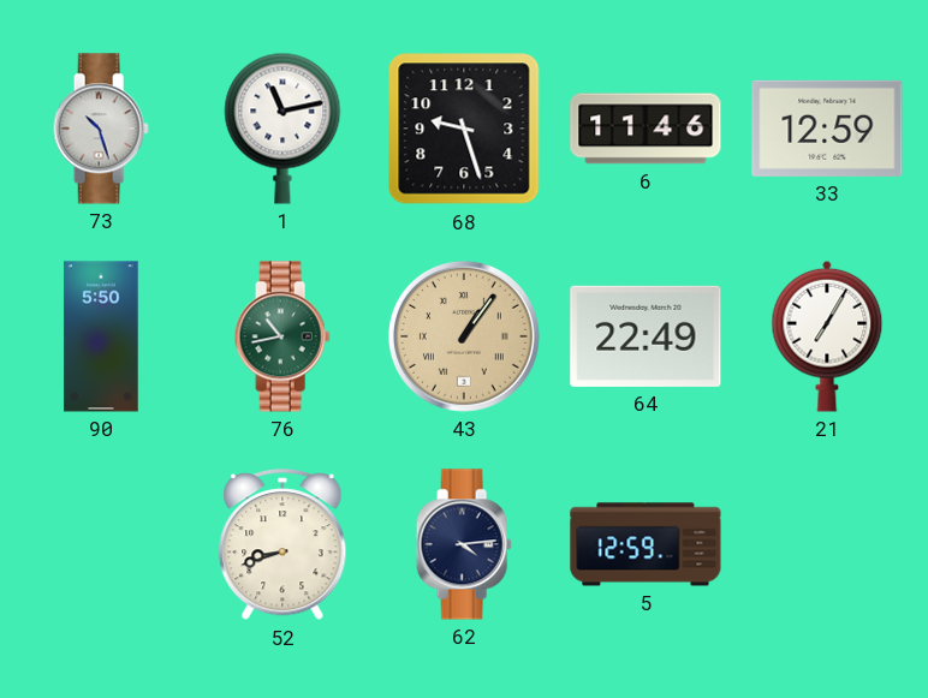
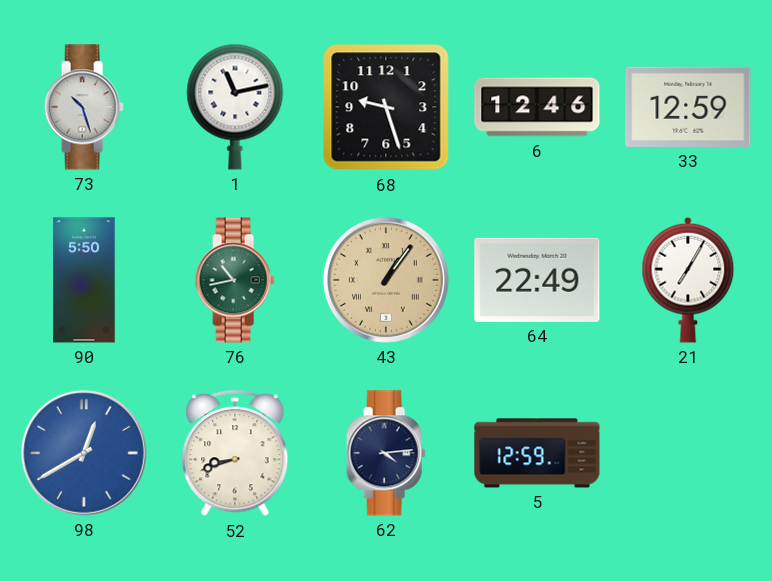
6: 11:46 -> 12:46 (537, 107)
98: none -> 12:40 (84, 453)
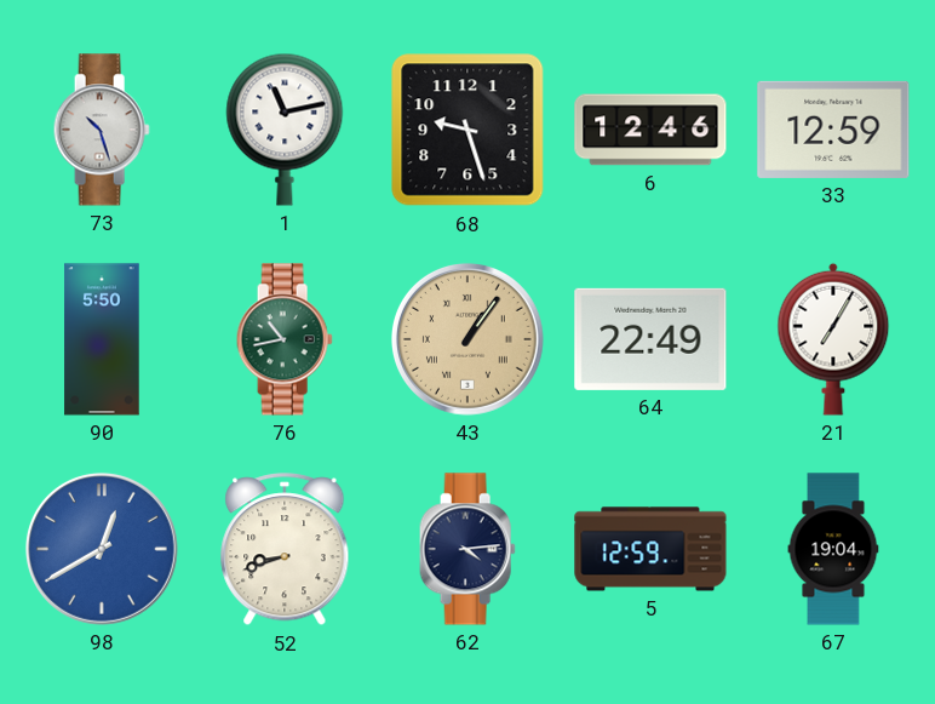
67: none -> 19:04 (833, 549)
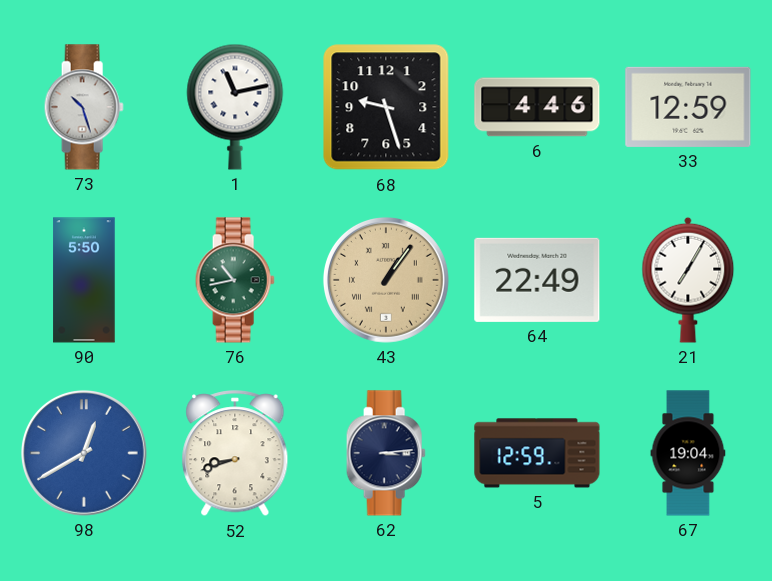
6: 12:46 -> 4:46 (537, 107)
62: 4:14 -> 3:14 (386, 453)
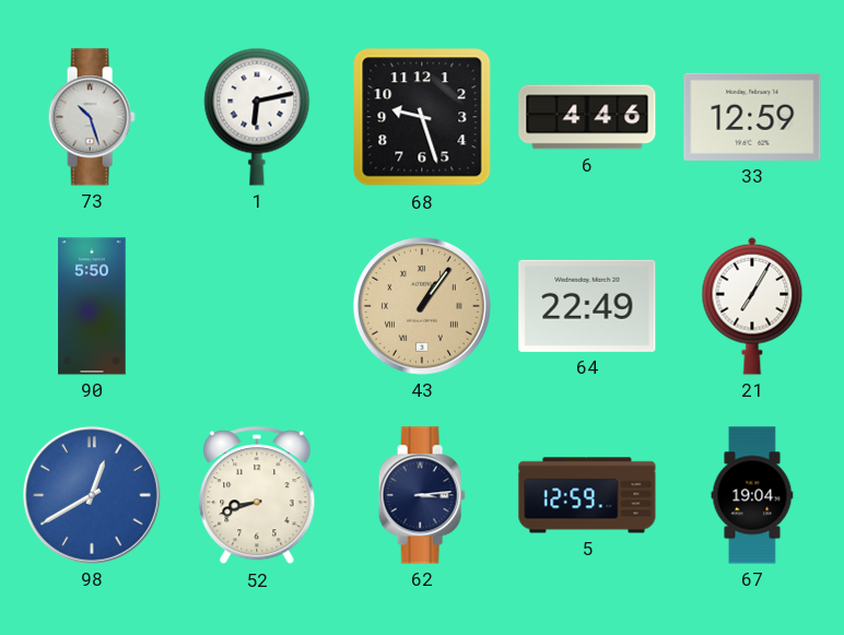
1: 11:13 -> 6:13 (257, 117)
76: 10:43 -> none (235, 280)
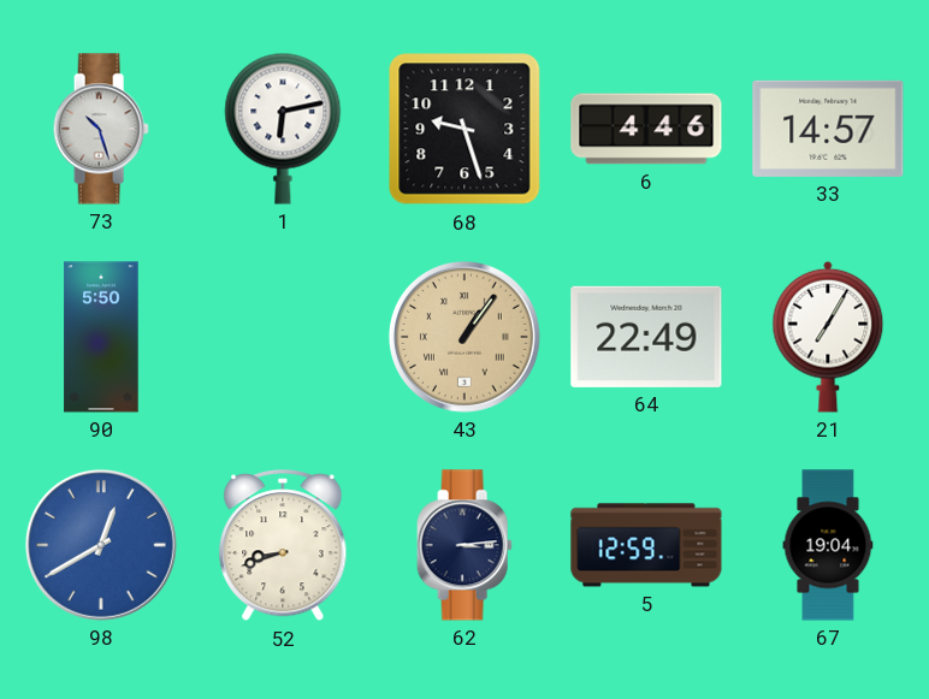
33: 12:59 -> 14:57 (828, 129)
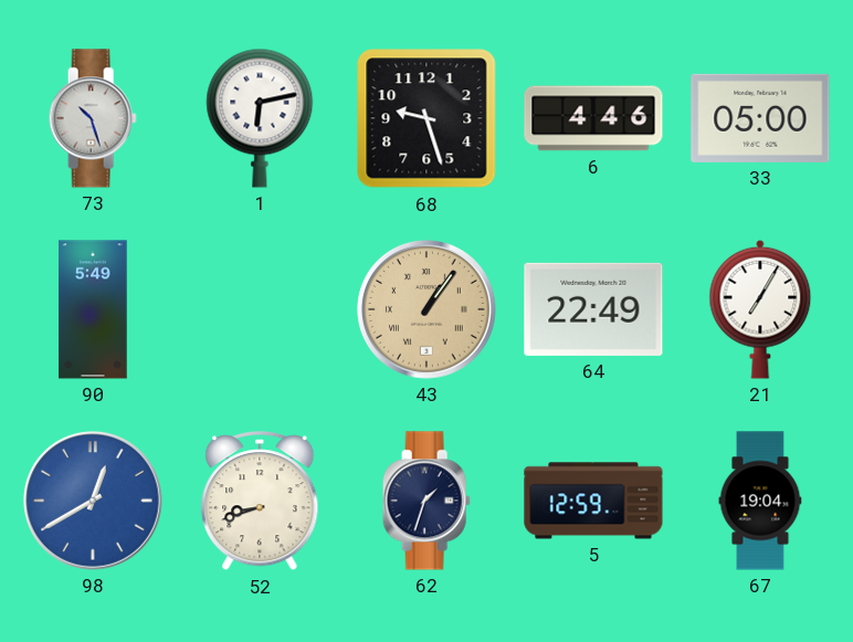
33: 14:57 -> 05:00 (760, 118)
90: 5:50 -> 5:49 (93, 309)
62: 3:14 -> 1:33 (426, 501)
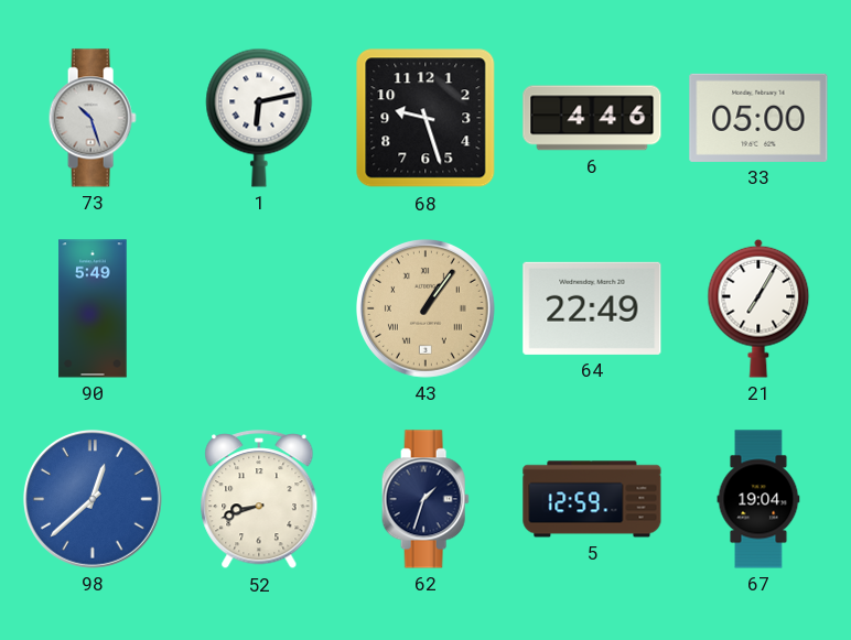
98: 12:40 -> 12:38 (93, 499)
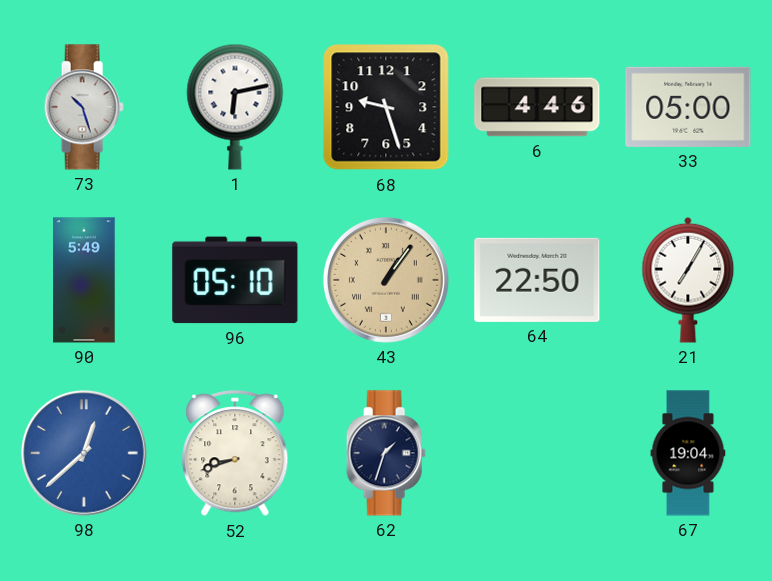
96: none -> 05:10 (235, 280)
64: 22:49 -> 22:50 (537, 280)
5: 12:59 -> none (592, 499)
